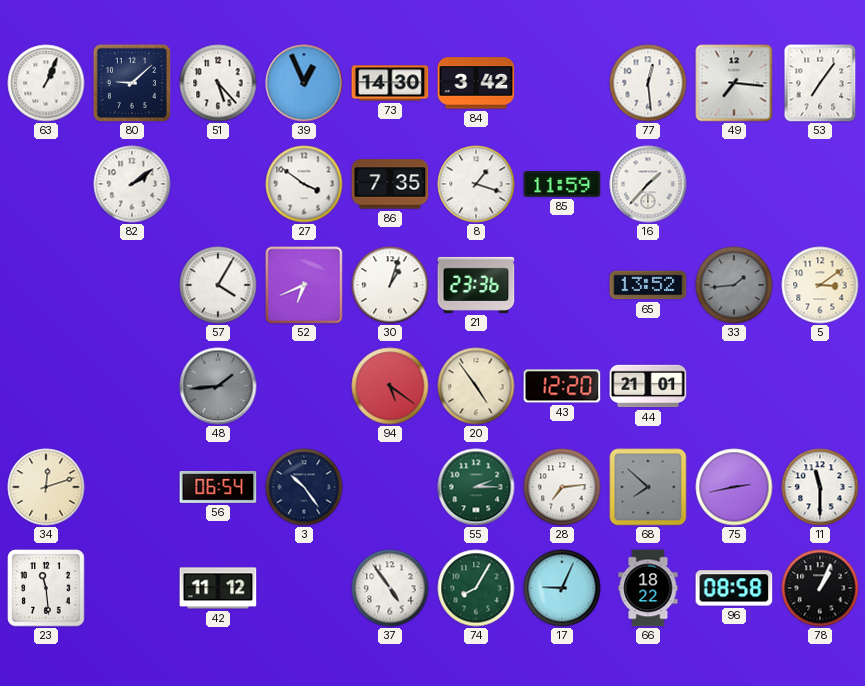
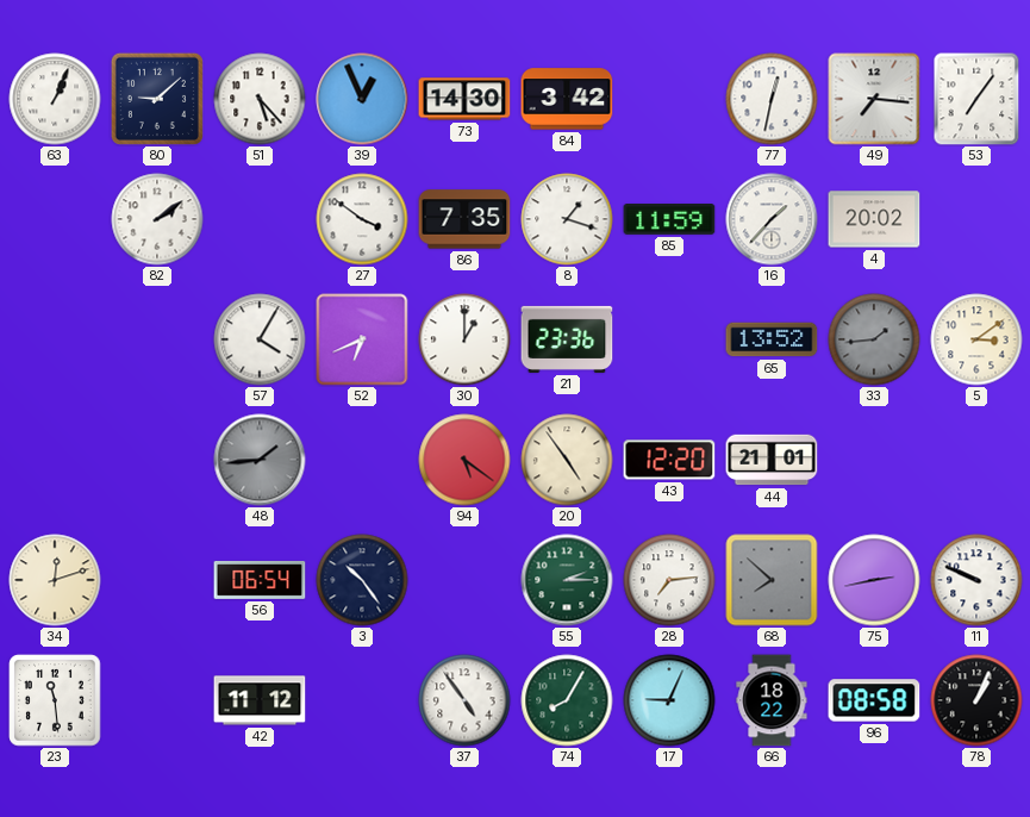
77: 12:29 -> 12:32 (772, 99)
4: none -> 20:02 (874, 219)
30: 1:03 -> 1:00 (464, 339)
11: 11:30 -> 9:49 (976, 580)
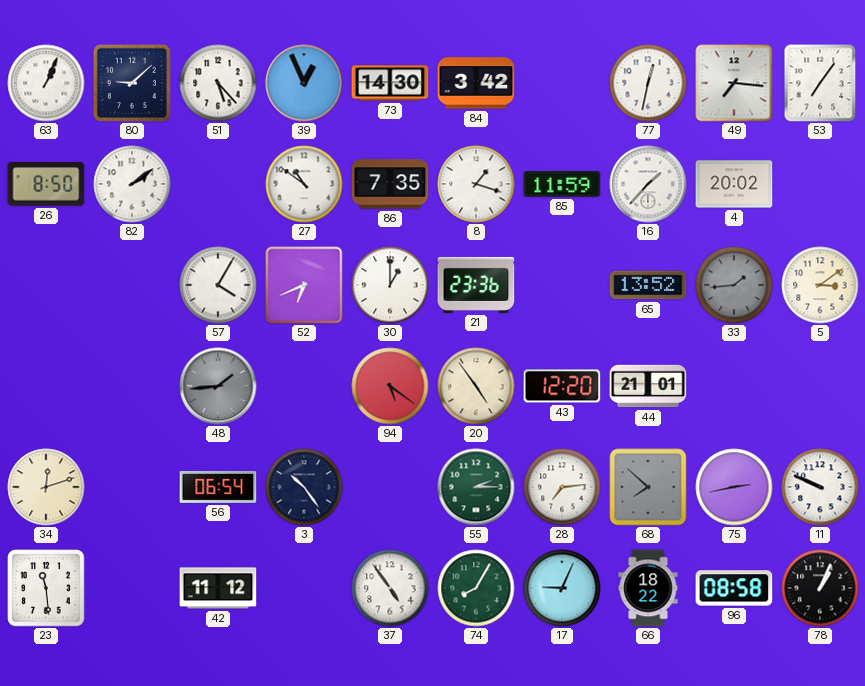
26: none -> 8:50 (46, 184)
27: 3:51 -> 10:51 (304, 184)
